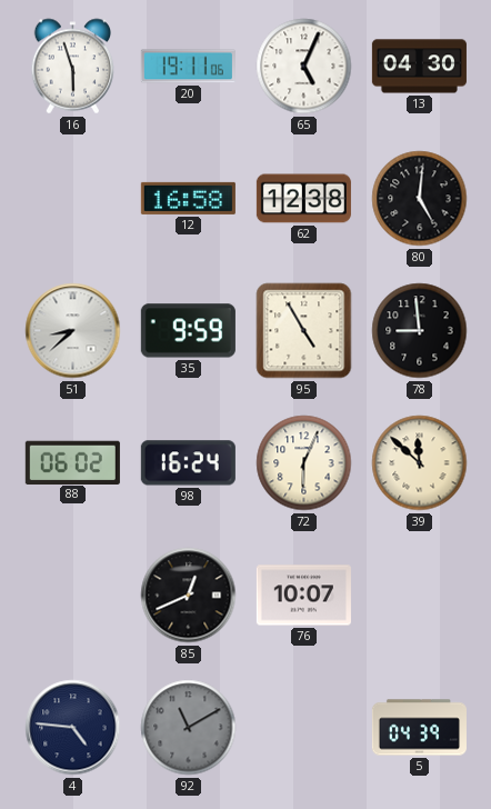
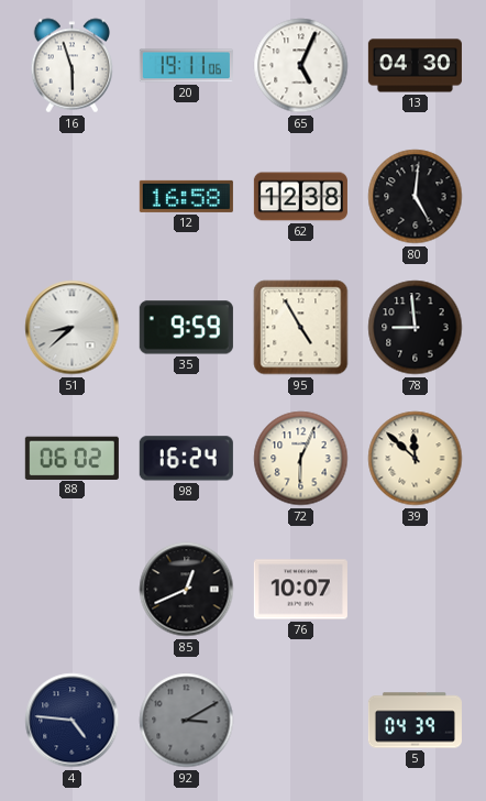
92: 11:10 -> 3:10 (187, 721)
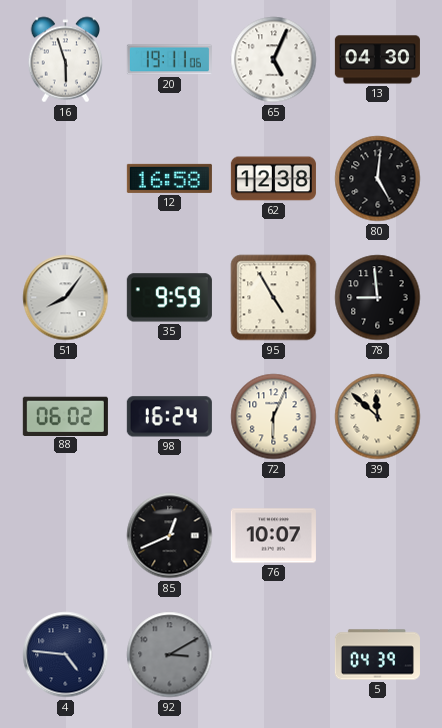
51: 8:38 -> 8:06 (66, 298)
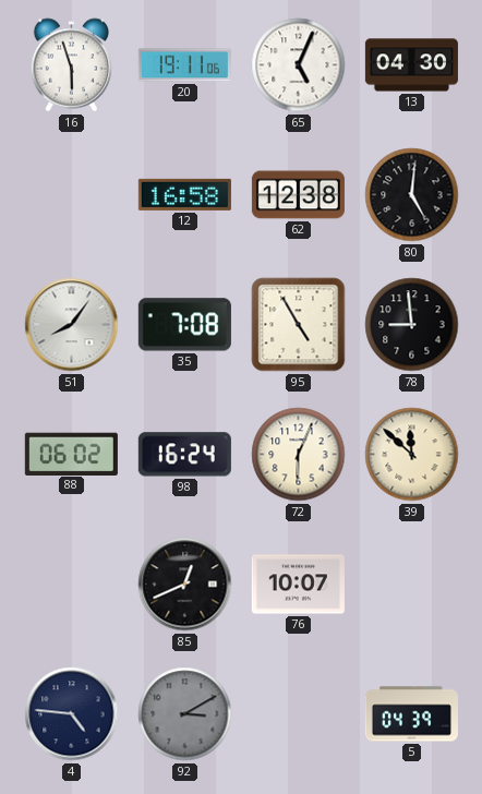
35: 9:59 -> 7:08 (184, 325)
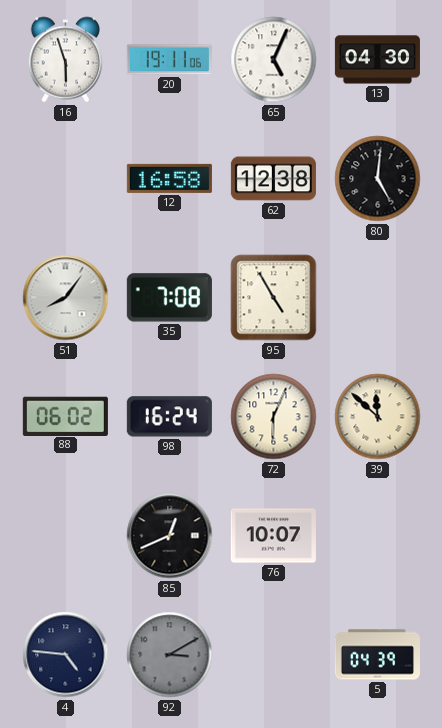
78: 8:59 -> none (412, 325)
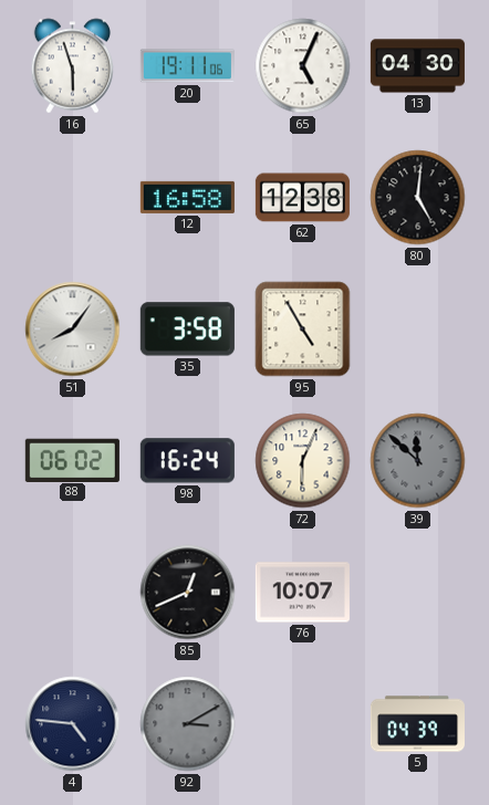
35: 7:08 -> 3:58 (187, 330)
39 dial: cream -> grey (418, 461)
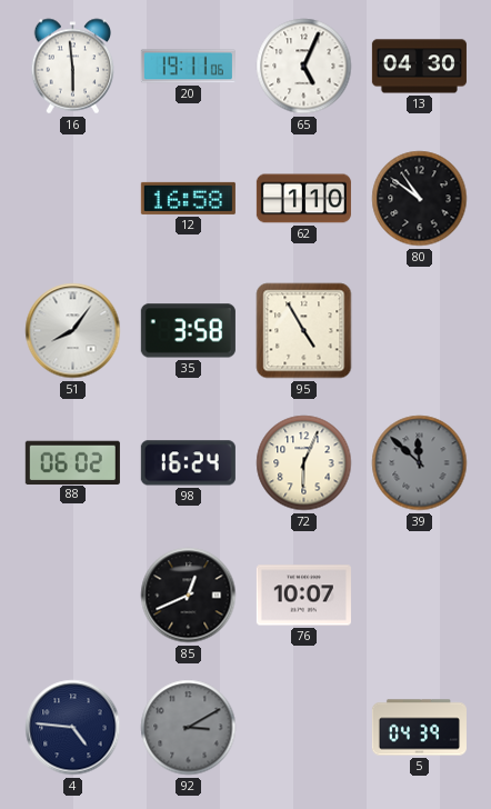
16: 5:57 -> 5:59 (73, 67)
62: 12:38 -> 1:10 (303, 199)
80: 5:01 -> 10:51 (420, 199)
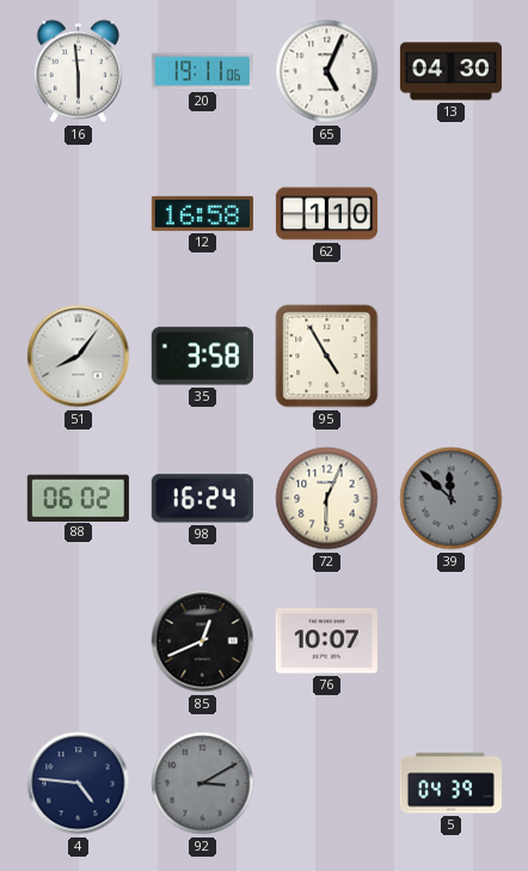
80: 10:51 -> none (420, 199)
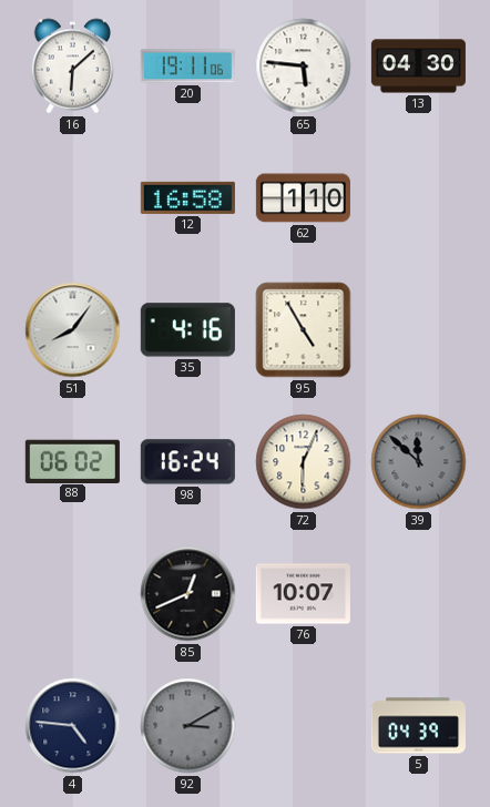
16: 5:59 -> 6:08 (73, 67)
65: 5:04 -> 5:46 (304, 67)
35: 3:58 -> 4:16 (187, 330)
